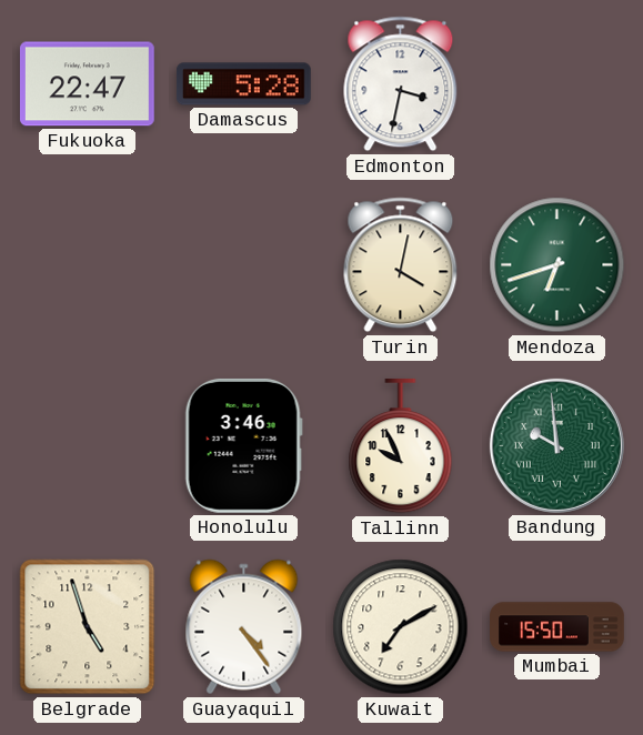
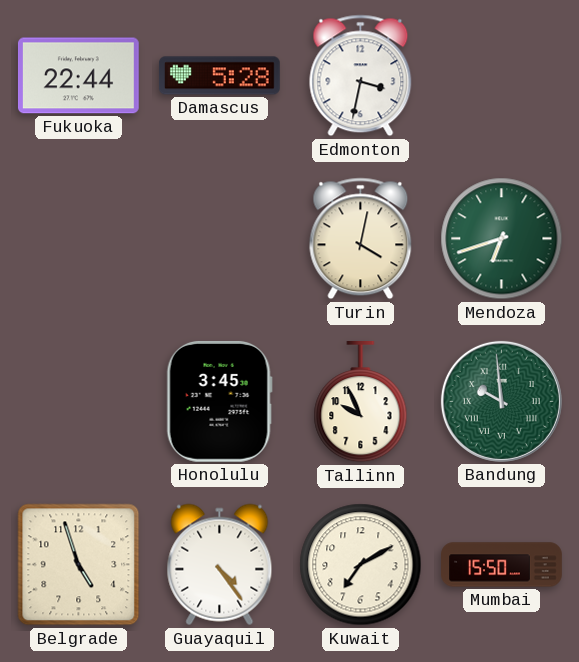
Fukuoka: 22:47 -> 22:44 (78, 76)
Honolulu: 3:46 -> 3:45 (219, 401)
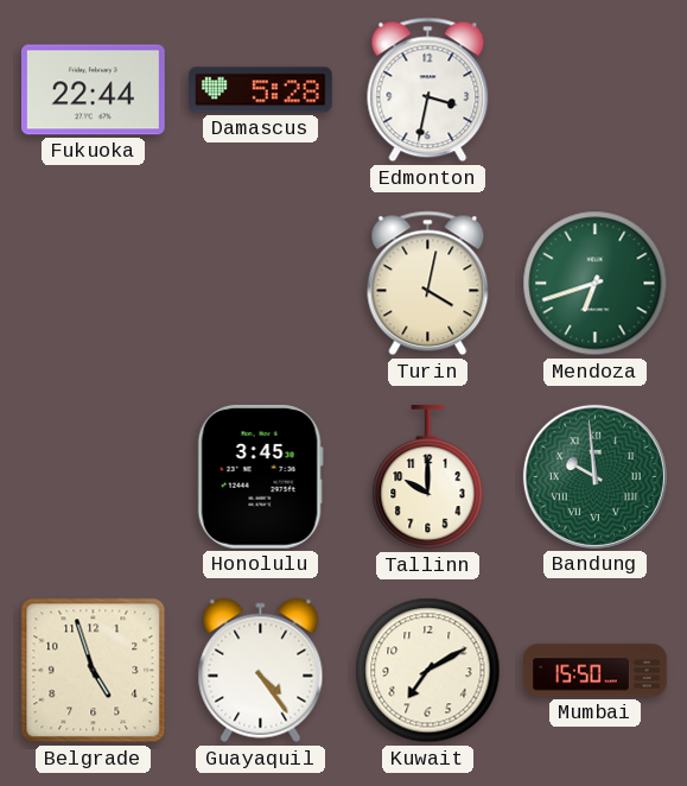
Tallinn: 9:56 -> 10:00 (428, 478)
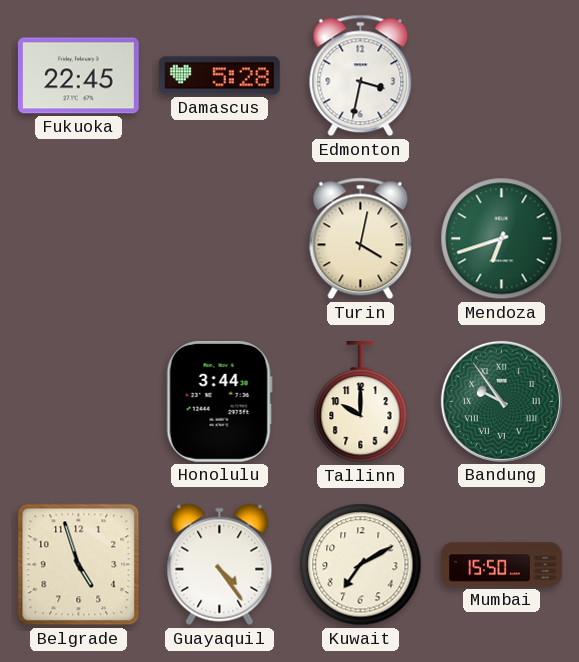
Fukuoka: 22:44 -> 22:45 (78, 76)
Honolulu: 3:45 -> 3:44 (219, 401)
Bandung: 9:59 -> 9:54 (501, 401)
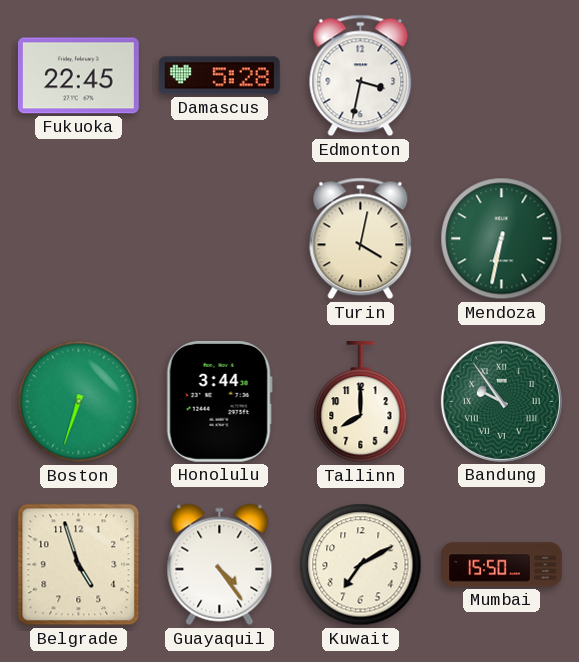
Mendoza: 6:42 -> 6:32 (502, 239)
Boston: none -> 6:33 (79, 402)
Tallinn: 10:00 -> 8:00 (361, 403)
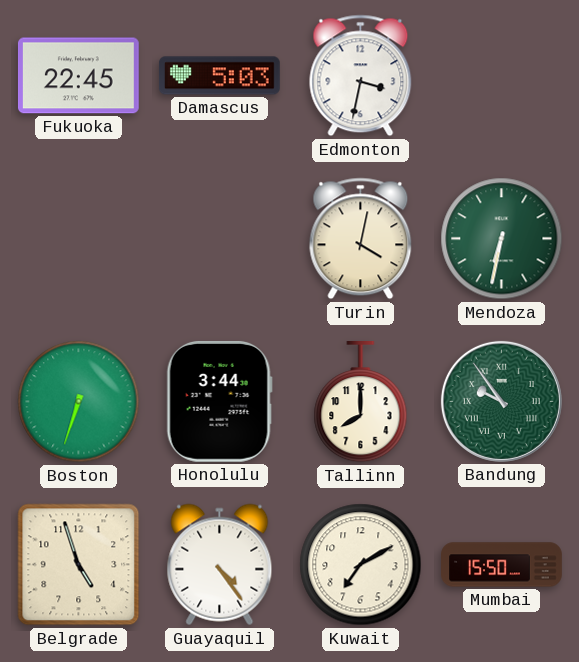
Damascus: 5:28 -> 5:03 (220, 76)
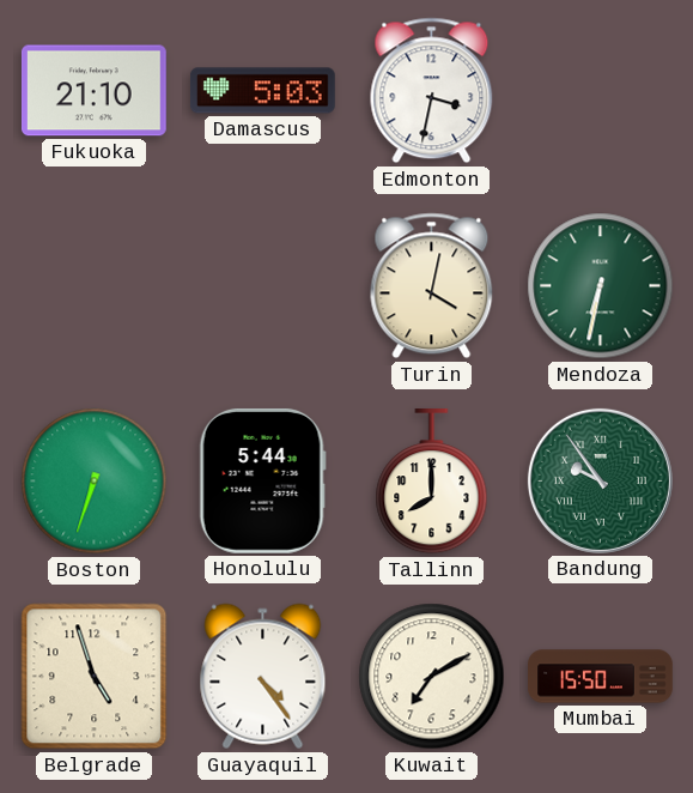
Fukuoka: 22:45 -> 21:10 (93, 91)
Honolulu: 3:44 -> 5:44 (262, 480)
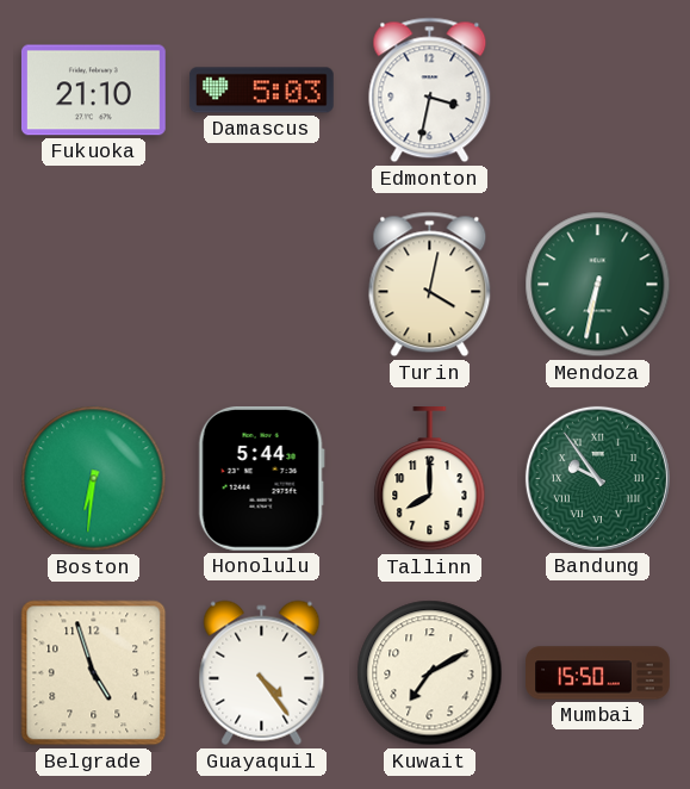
Boston: 6:33 -> 6:31 (94, 479)
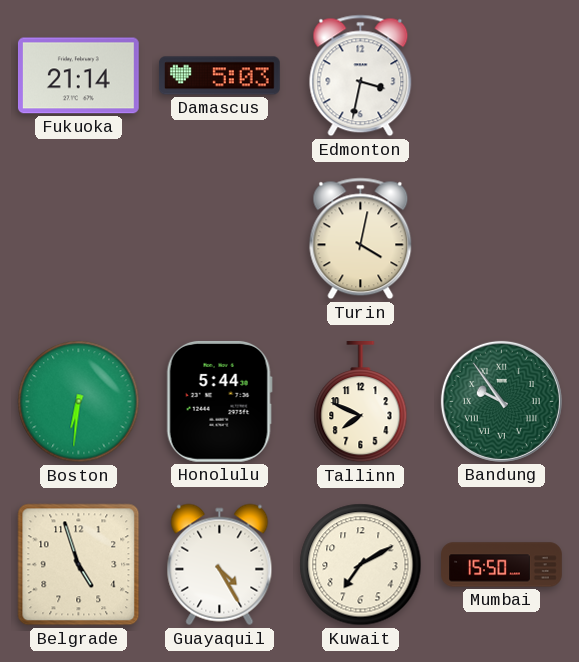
Fukuoka: 21:10 -> 21:14 (78, 76)
Mendoza: 6:32 -> none (598, 285)
Tallinn: 8:00 -> 7:49 (361, 403)
Guayaquil: 4:24 -> 4:25 (220, 565)
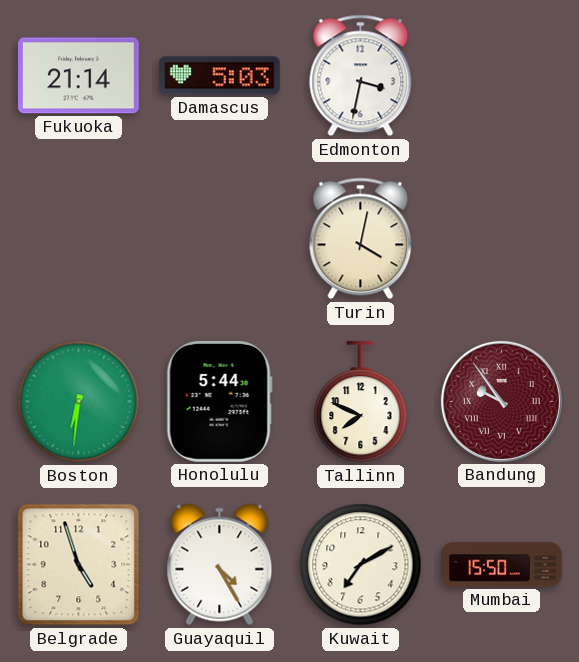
Bandung dial: green -> burgundy (501, 401)
